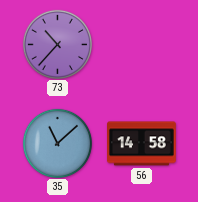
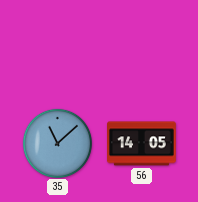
73: 10:37 -> none (57, 44)
56: 14:58 -> 14:05 (142, 144)
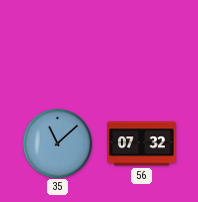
56: 14:05 -> 07:32 (142, 144)
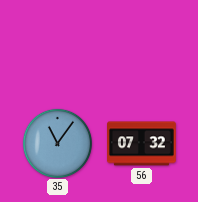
35: 11:08 -> 11:06 (57, 143)
